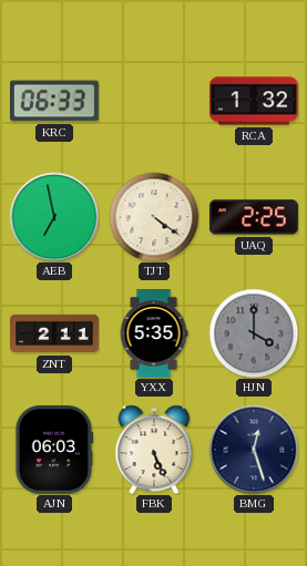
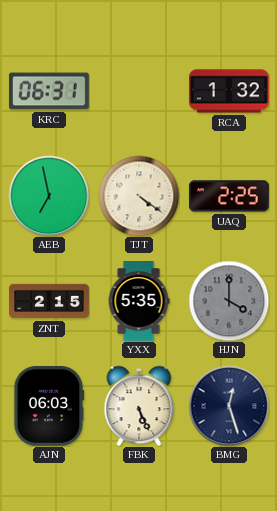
KRC: 06:33 -> 06:31 (49, 91)
ZNT: 2:11 -> 2:15 (49, 301)
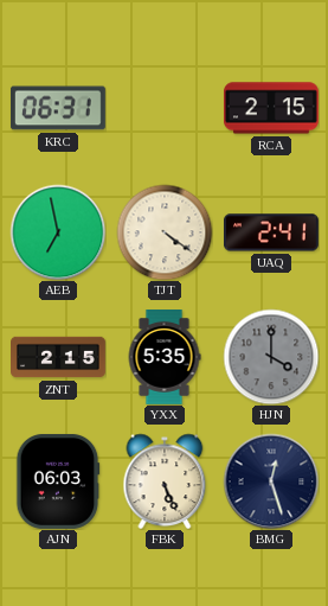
RCA: 1:32 -> 2:15 (271, 108)
UAQ: 2:25 -> 2:41 (271, 232)
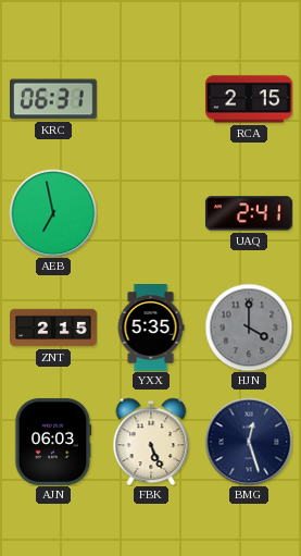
TJT: 4:21 -> none (165, 232)
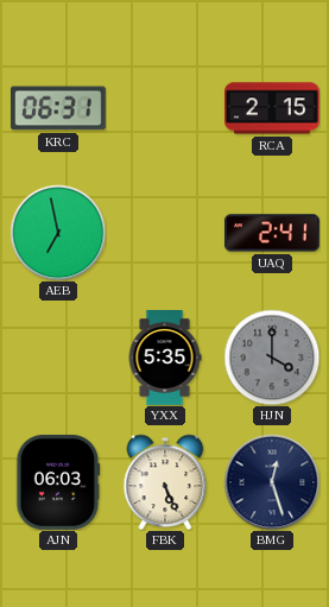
ZNT: 2:15 -> none (53, 328)
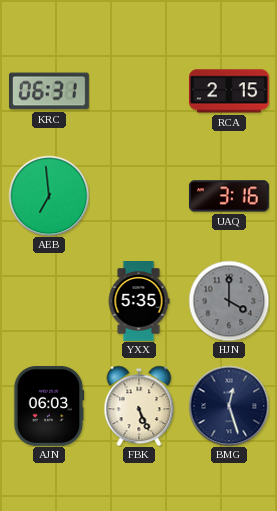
AEB: 6:58 -> 6:59 (49, 196)
UAQ: 2:41 -> 3:16 (229, 196)
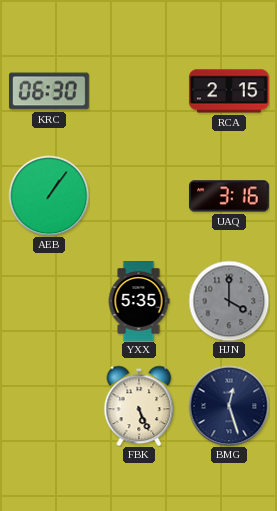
KRC: 06:31 -> 06:30 (49, 91)
AEB: 6:59 -> 1:06 (49, 196)
AJN: 06:03 -> none (49, 406)
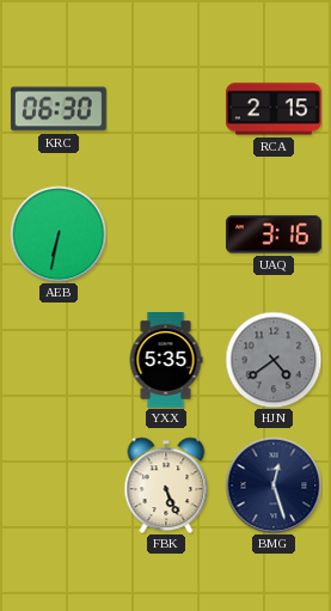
AEB: 1:06 -> 6:32 (59, 234)
HJN: 4:00 -> 4:39 (274, 360)
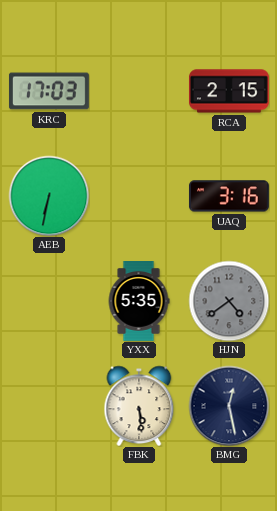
KRC: 06:30 -> 17:03 (49, 91)
FBK: 5:26 -> 5:29 (139, 406)
BMG: 12:27 -> 12:28 (229, 406)
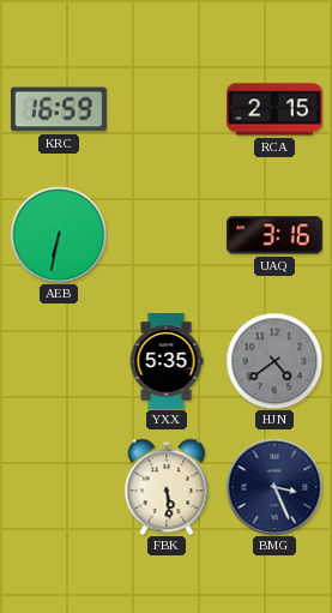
KRC: 17:03 -> 16:59 (59, 109)
BMG: 12:28 -> 3:26 (274, 487)
